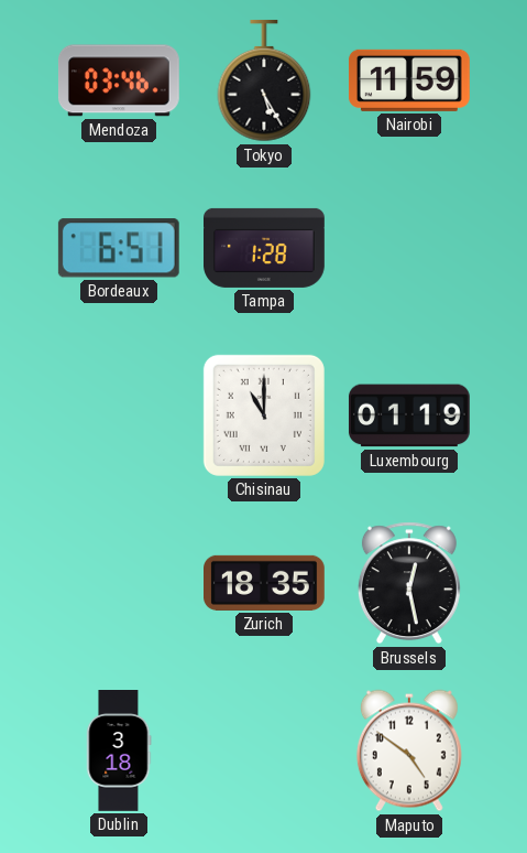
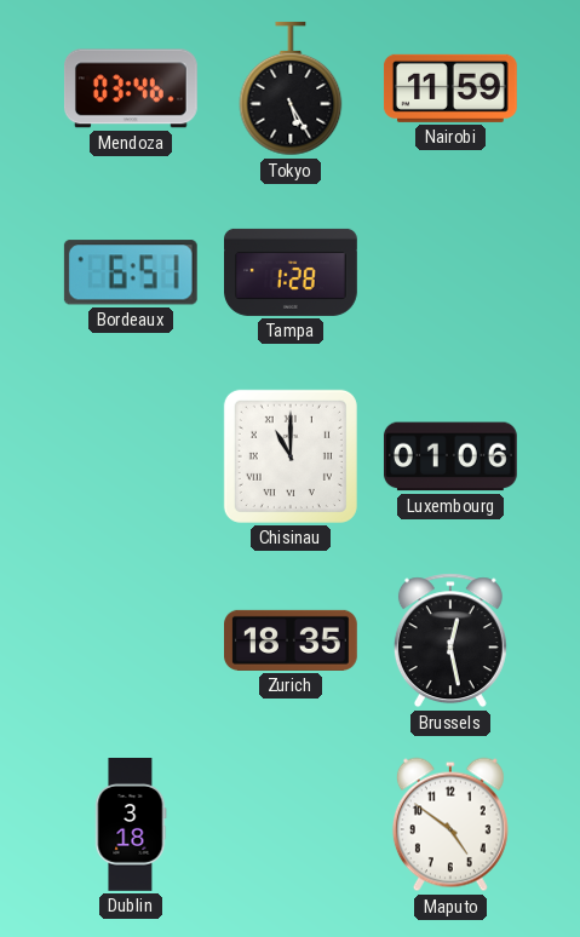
Luxembourg: 01:19 -> 01:06 (450, 456)
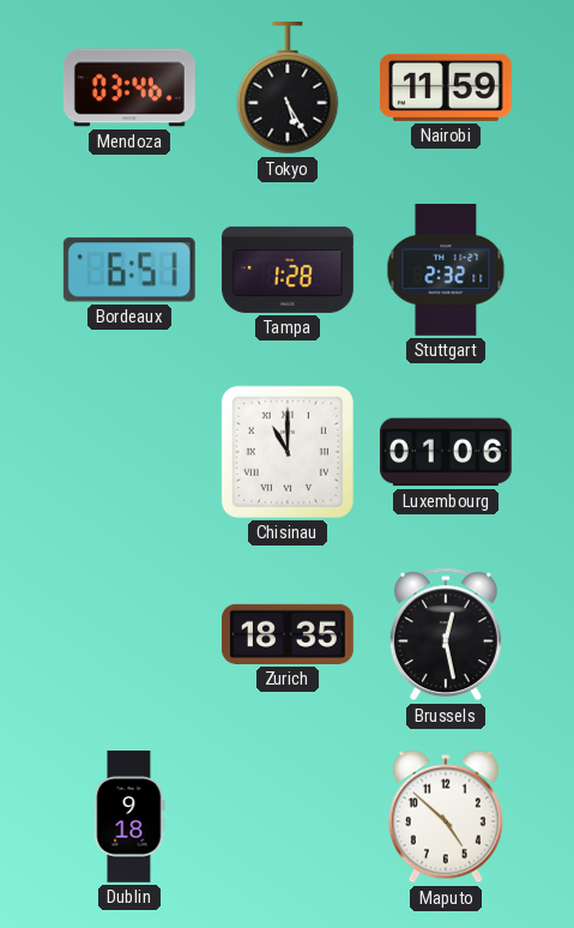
Stuttgart: none -> 2:32 (446, 270)
Dublin: 3:18 -> 9:18 (129, 818)
Maputo: 4:51 -> 4:52 (446, 816)
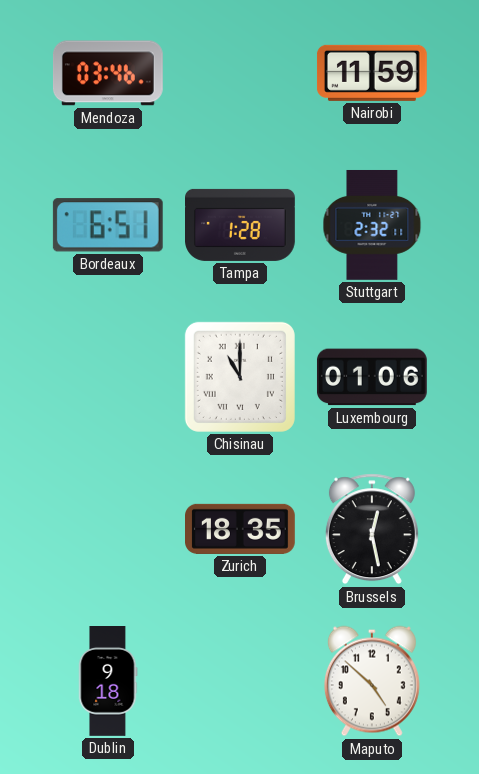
Tokyo: 5:25 -> none (288, 89)
